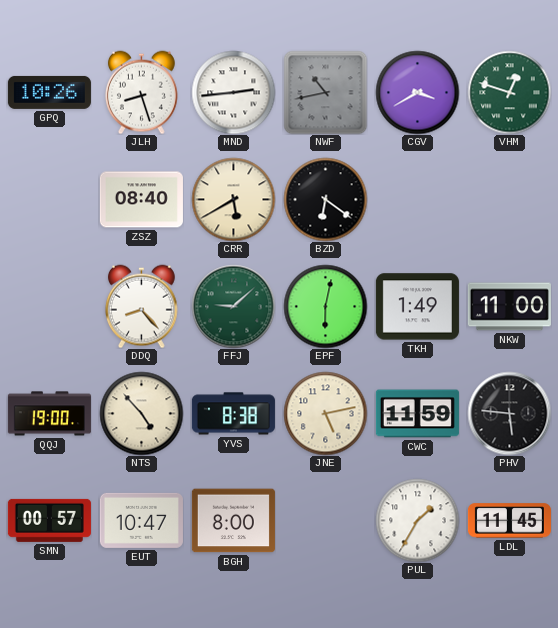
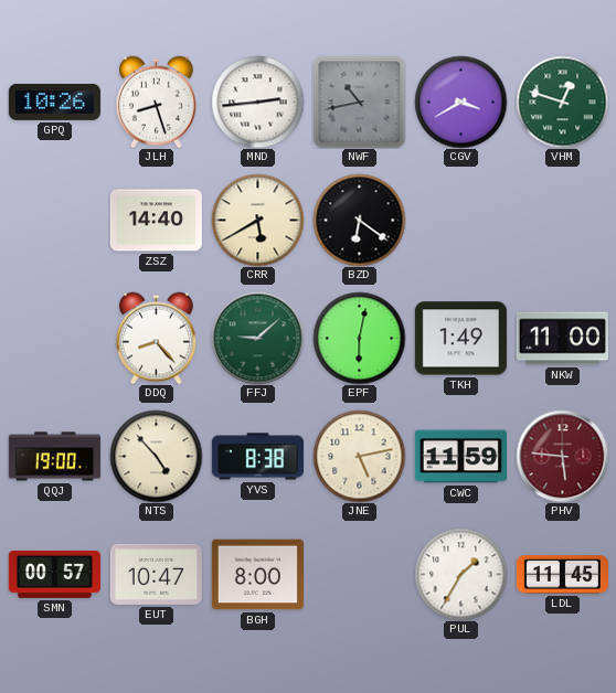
ZSZ: 08:40 -> 14:40 (156, 221)
PHV dial: black -> burgundy (562, 456)
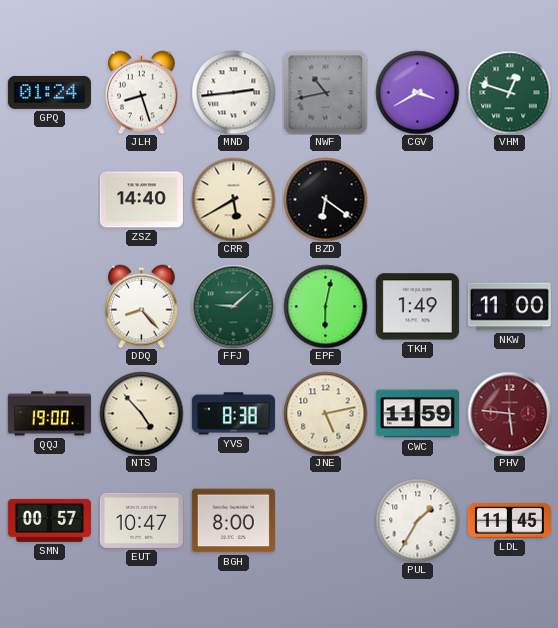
GPQ: 10:26 -> 01:24 (49, 92)
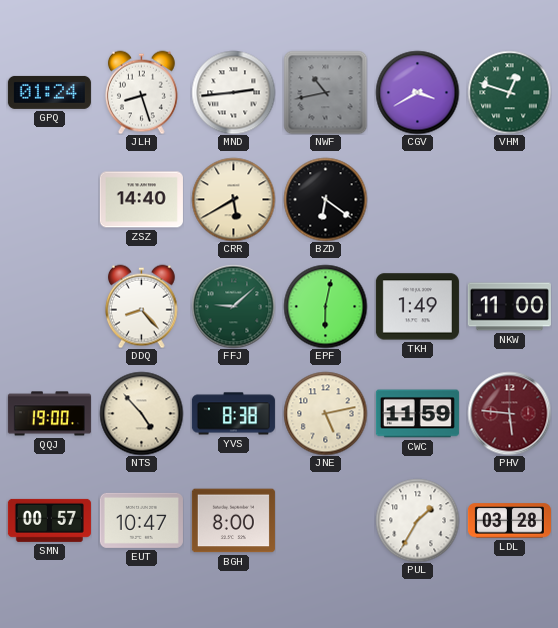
LDL: 11:45 -> 03:28 (509, 521)
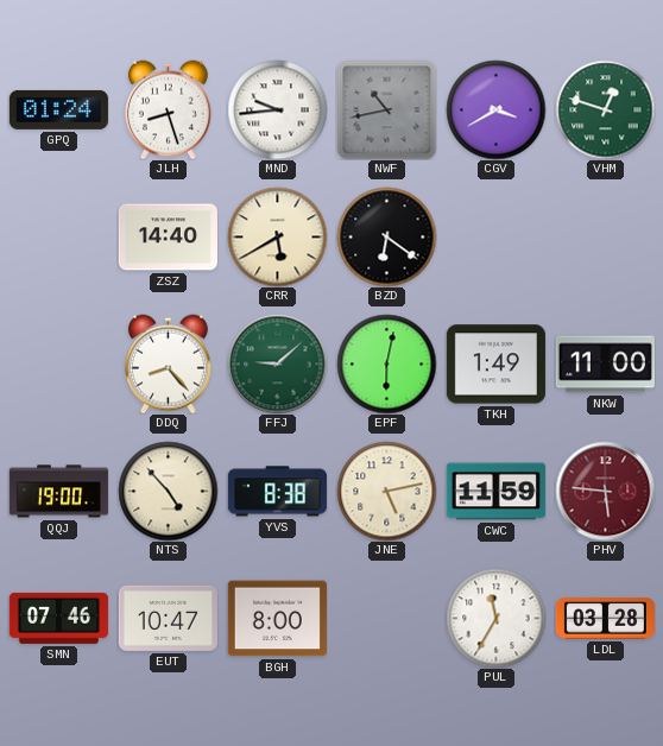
MND: 2:44 -> 9:44 (277, 109)
SMN: 00:57 -> 07:46 (58, 618)
PUL: 1:35 -> 11:35 (495, 618)
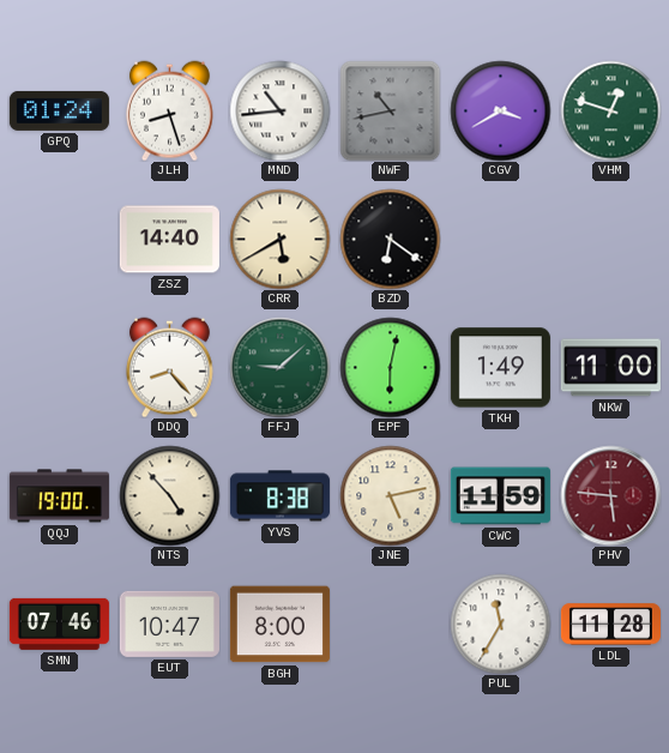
MND: 9:44 -> 10:44 (279, 110)
LDL: 03:28 -> 11:28 (610, 625)
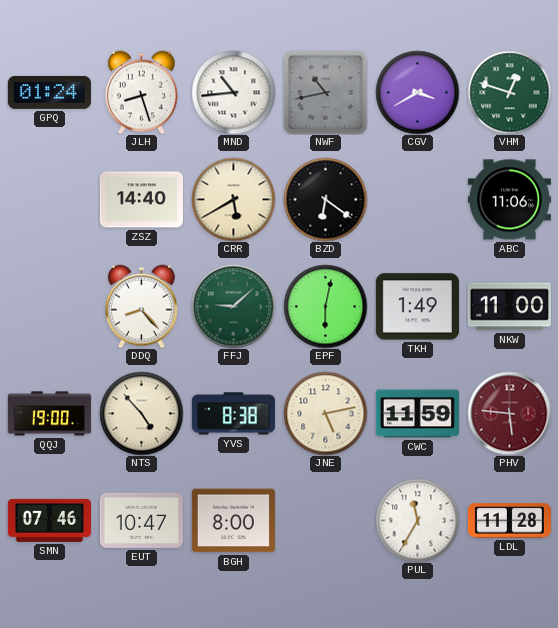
ABC: none -> 11:06 (509, 200)
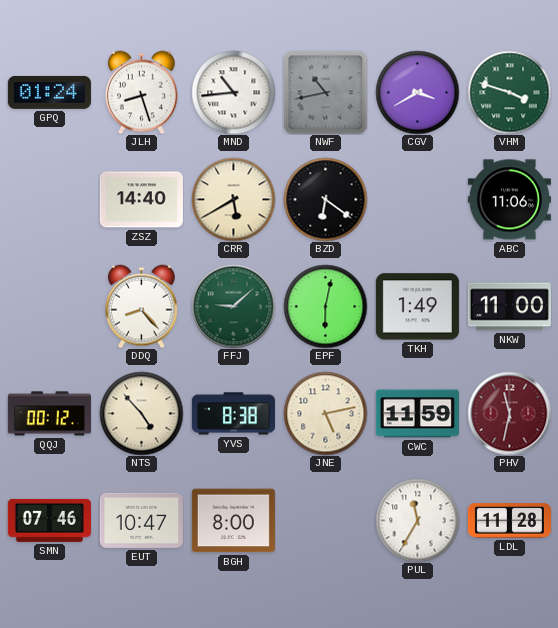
VHM: 12:48 -> 3:48 (509, 92)
QQJ: 19:00 -> 00:12 (49, 414)
PHV: 5:46 -> 11:32 (509, 413)
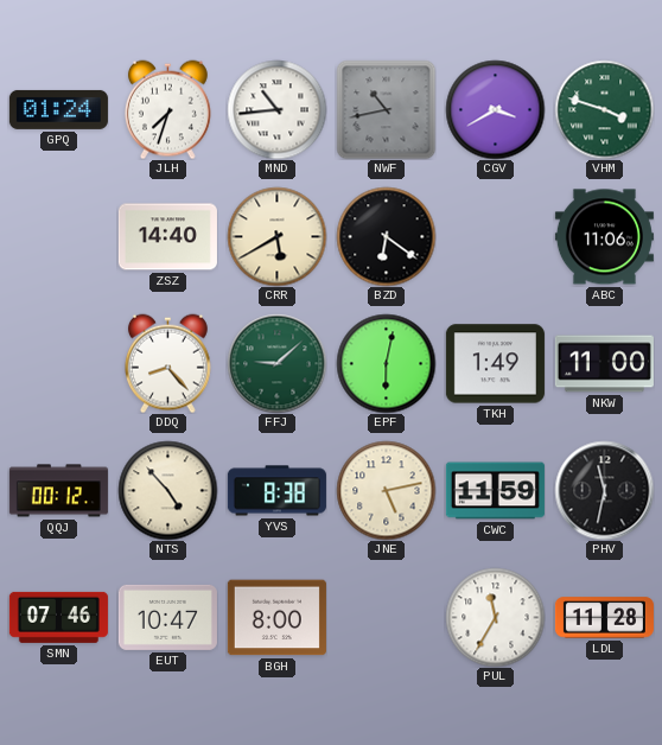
JLH: 8:27 -> 7:33 (167, 109)
PHV dial: burgundy -> black (604, 490)
